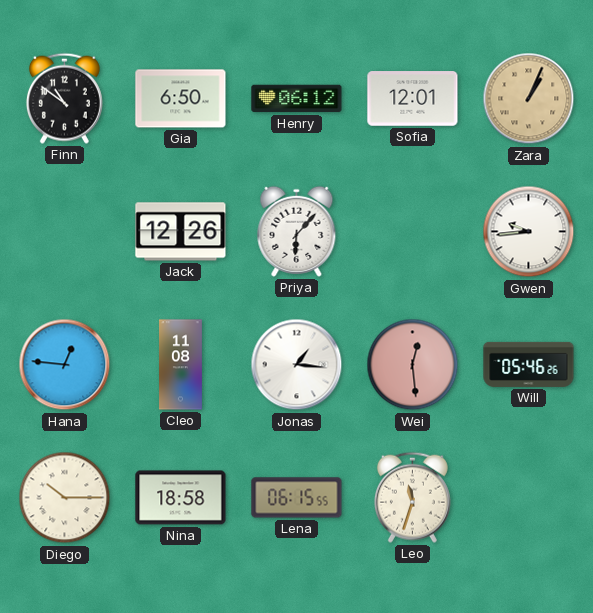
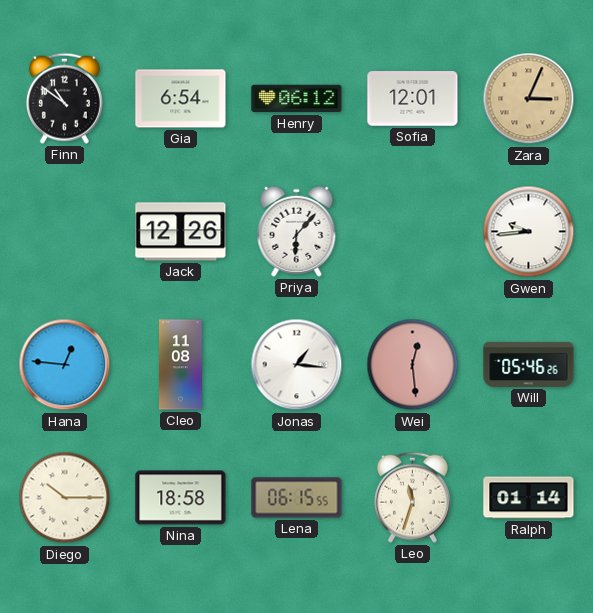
Gia: 6:50 -> 6:54 (181, 99)
Zara: 1:04 -> 3:04 (529, 99)
Ralph: none -> 01:14 (529, 498)
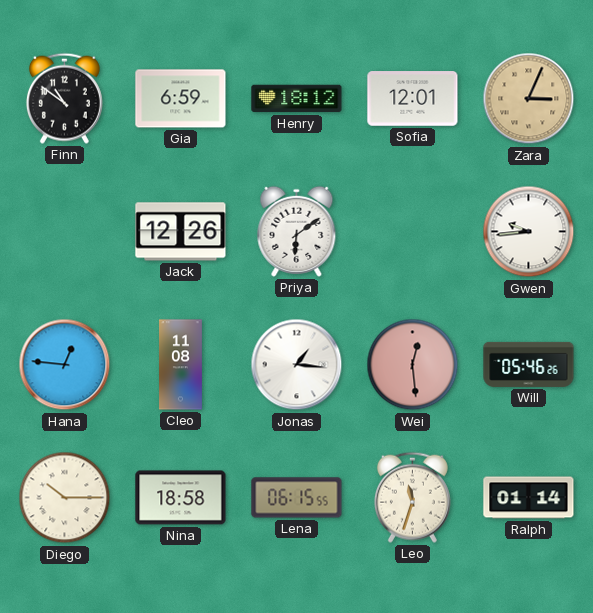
Gia: 6:54 -> 6:59 (181, 99)
Henry: 06:12 -> 18:12 (297, 99)
Priya: 6:07 -> 6:09 (297, 231)
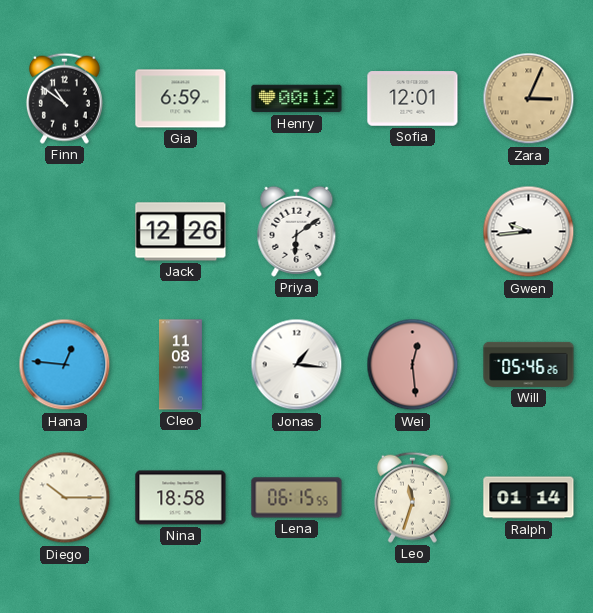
Henry: 18:12 -> 00:12 (297, 99)
